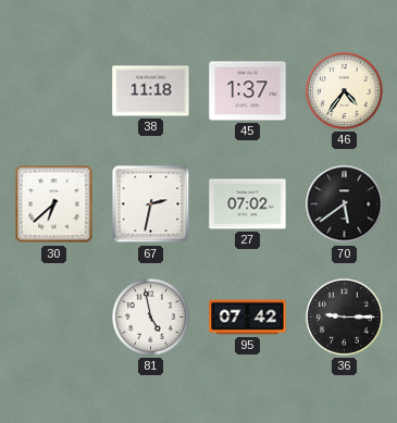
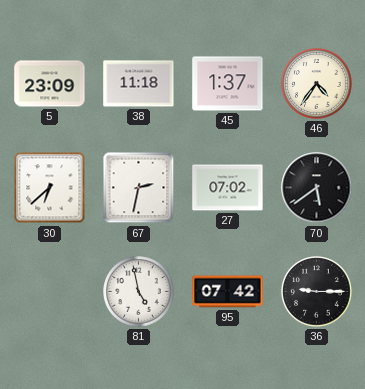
5: none -> 23:09 (50, 84)
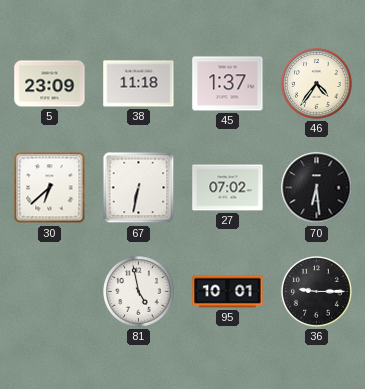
67: 2:32 -> 6:32 (139, 188)
70: 5:39 -> 6:29 (317, 188)
95: 07:42 -> 10:01 (228, 292)
